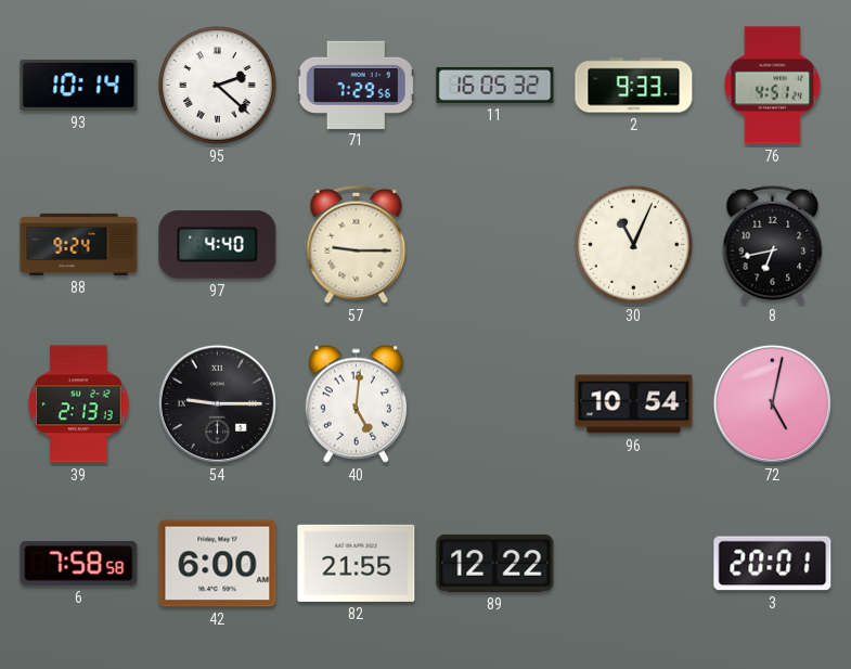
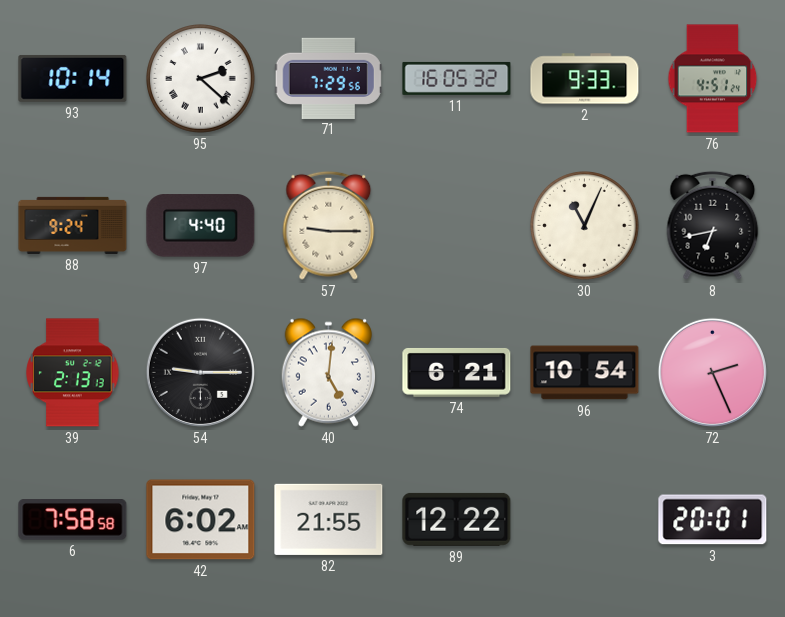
74: none -> 6:21 (457, 372)
72: 5:02 -> 2:26 (712, 372)
42: 6:00 -> 6:02 (201, 520)
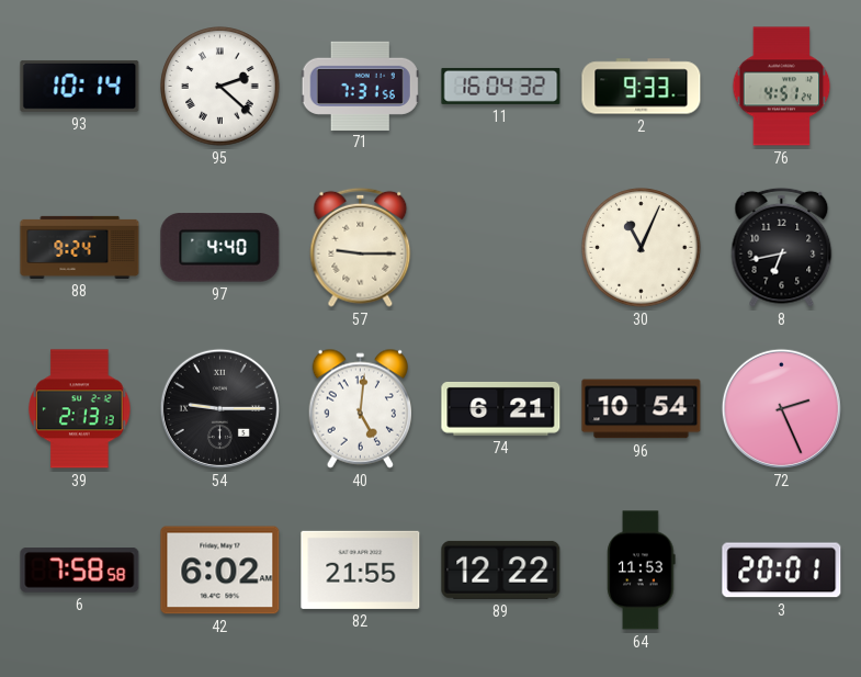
71: 7:29 -> 7:31 (360, 86)
11: 16:05 -> 16:04 (501, 86)
64: none -> 11:53 (642, 571)
